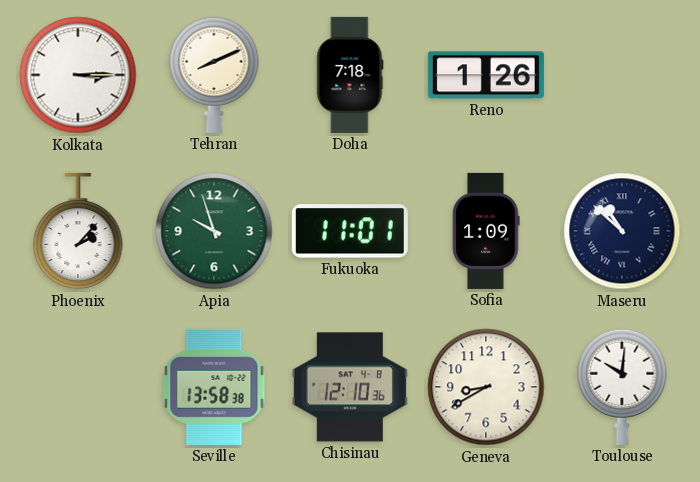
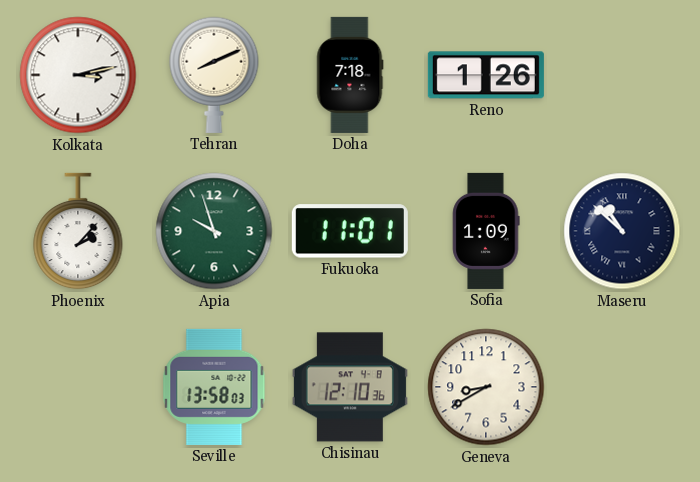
Kolkata: 3:15 -> 3:13 (78, 75)
Seville: 13:58:38 -> 13:58:03 (214, 387)
Toulouse: 10:01 -> none (622, 387)
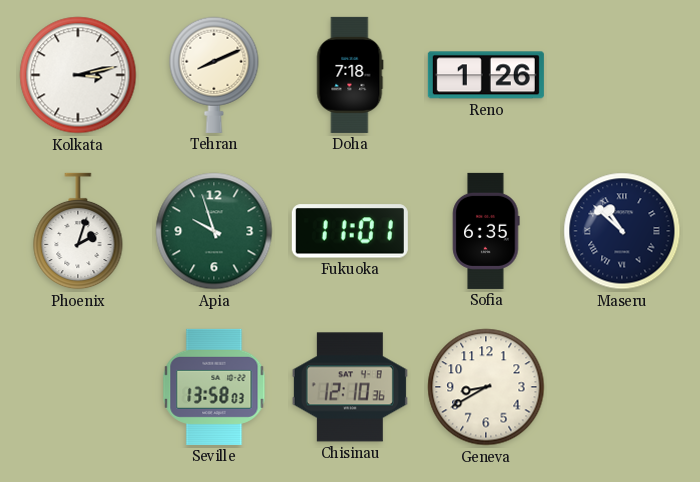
Phoenix: 2:07 -> 2:03 (78, 231)
Sofia: 1:09 -> 6:35 (486, 231)
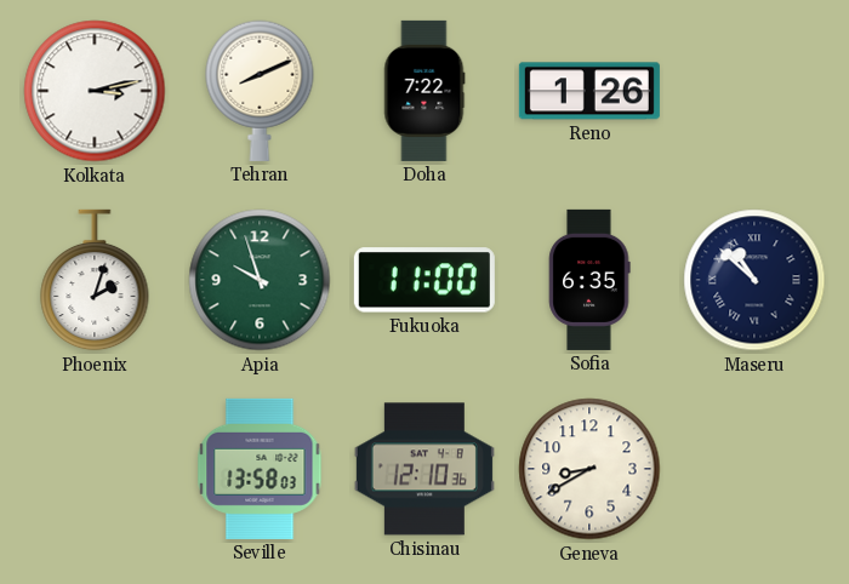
Doha: 7:18 -> 7:22 (424, 91)
Fukuoka: 11:01 -> 11:00 (424, 280)
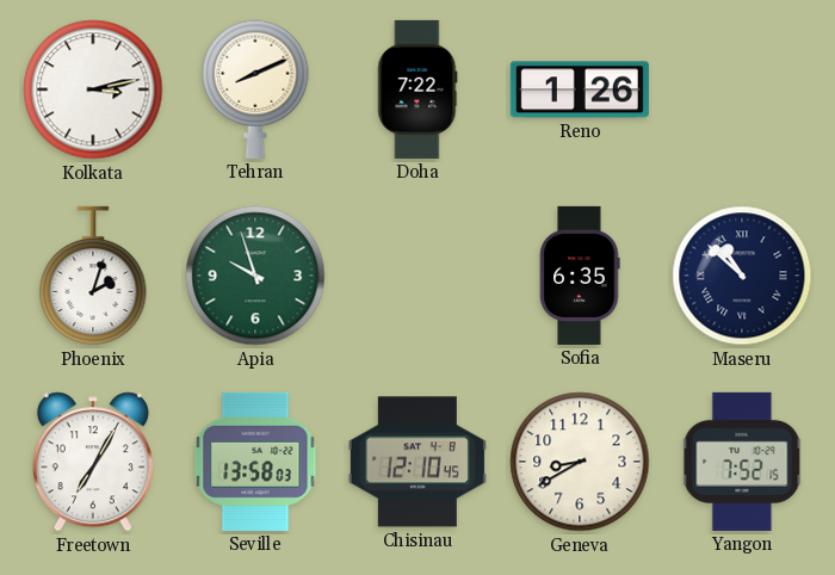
Fukuoka: 11:00 -> none (424, 280)
Freetown: none -> 7:05 (93, 462)
Chisinau: 12:10:36 -> 12:10:45 (417, 462)
Yangon: none -> 7:52 (742, 462)
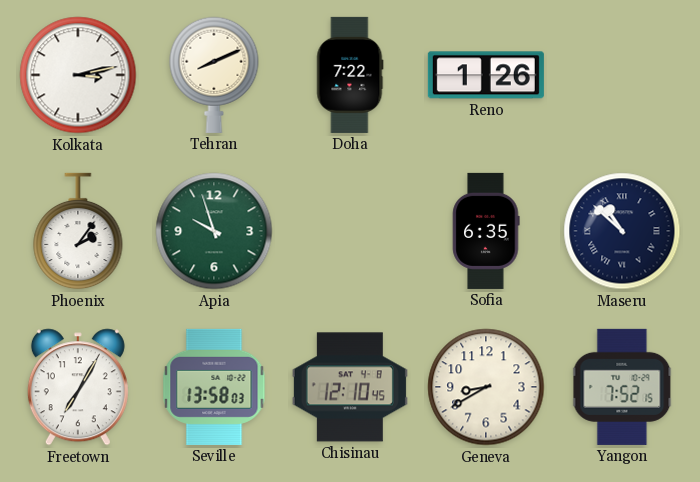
Phoenix: 2:03 -> 2:06 (78, 231)
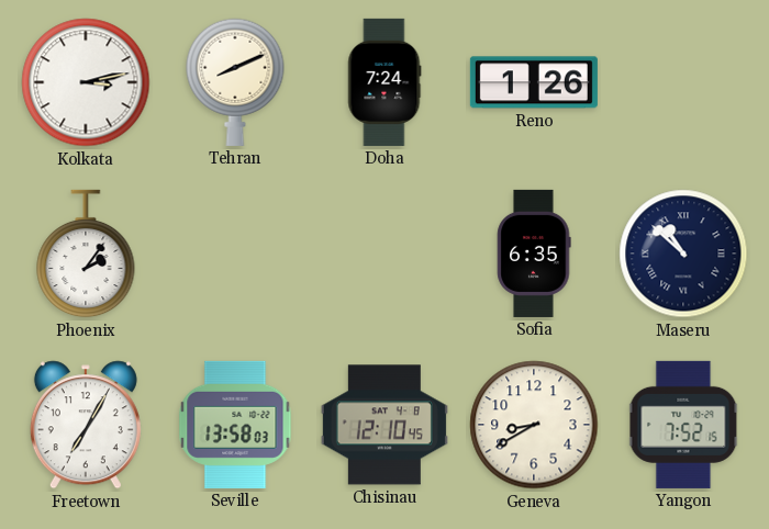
Doha: 7:22 -> 7:24 (384, 82)
Apia: 9:57 -> none (214, 231)
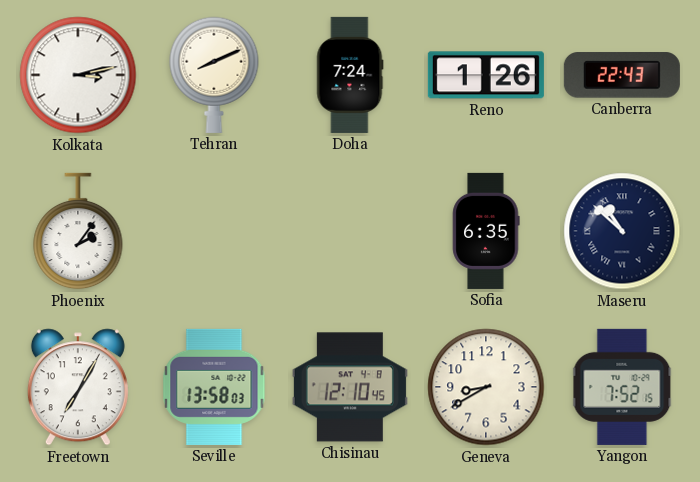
Canberra: none -> 22:43 (622, 75)
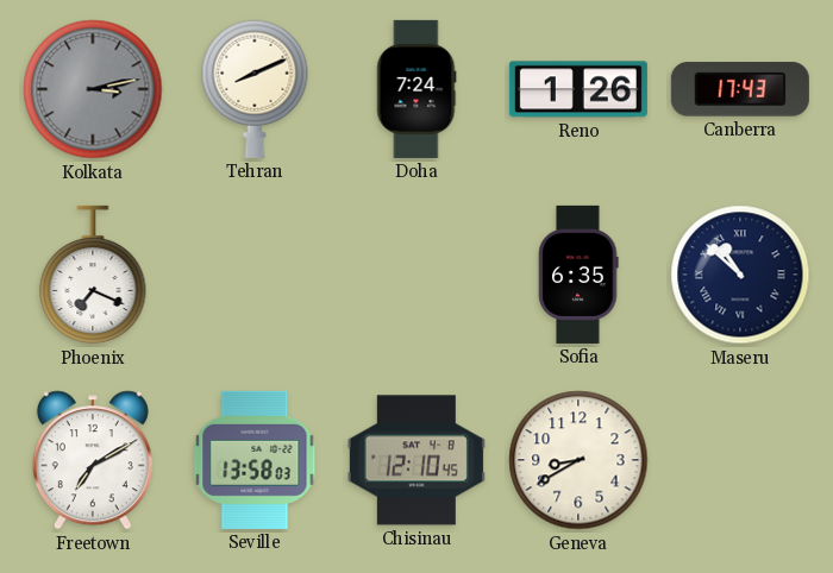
Kolkata dial: white -> grey (93, 89)
Canberra: 22:43 -> 17:43 (740, 89)
Phoenix: 2:06 -> 7:19 (93, 275)
Freetown: 7:05 -> 7:10 (93, 460)
Yangon: 7:52 -> none (622, 387)
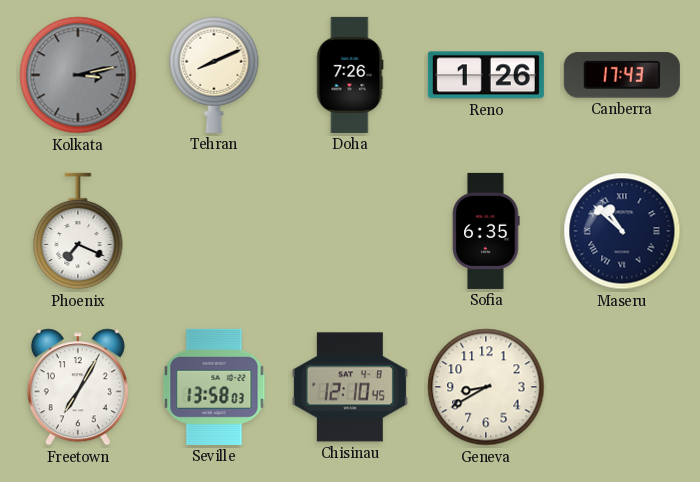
Doha: 7:24 -> 7:26 (350, 75)
Freetown: 7:10 -> 7:05 (78, 387)
